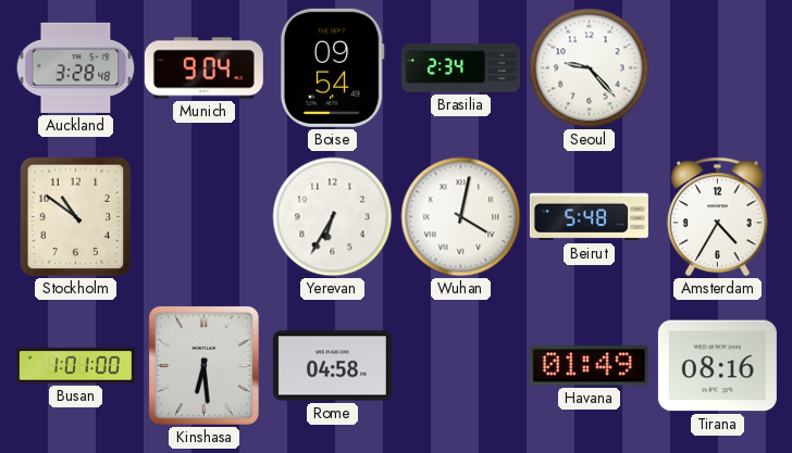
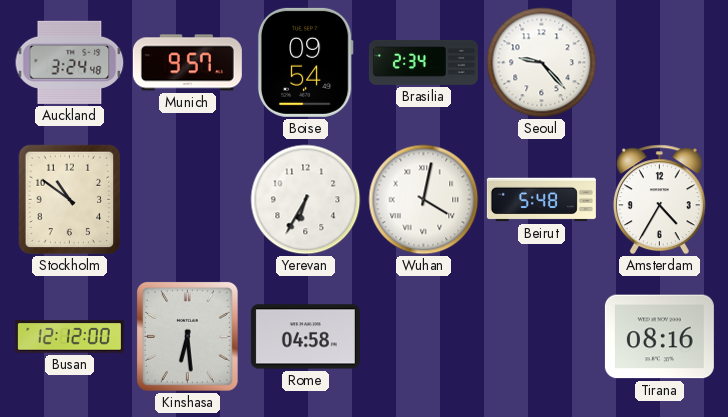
Auckland: 3:28 -> 3:24 (70, 62)
Munich: 9:04 -> 9:57 (187, 63)
Busan: 1:01 -> 12:12 (69, 337)
Havana: 01:49 -> none (589, 366)
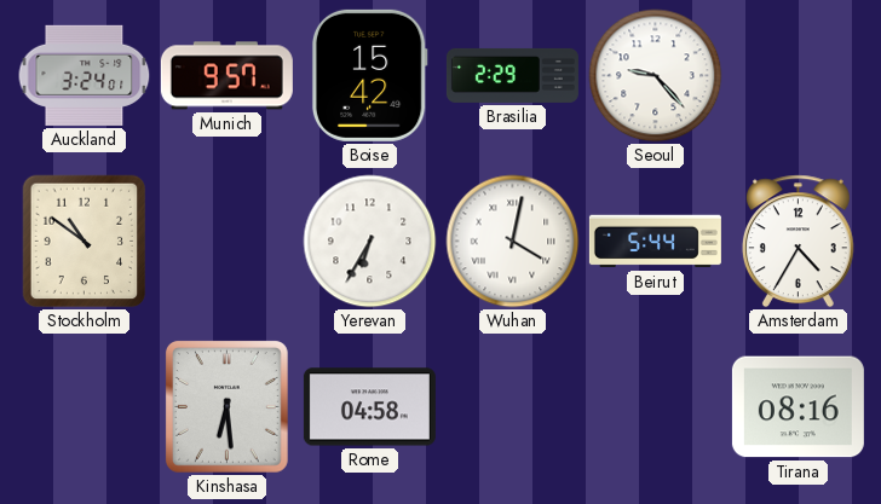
Auckland: 3:24:48 -> 3:24:01 (85, 75)
Boise: 09:54 -> 15:42 (369, 75)
Brasilia: 2:34 -> 2:29 (512, 75)
Beirut: 5:48 -> 5:44 (655, 242)
Busan: 12:12 -> none (69, 337)
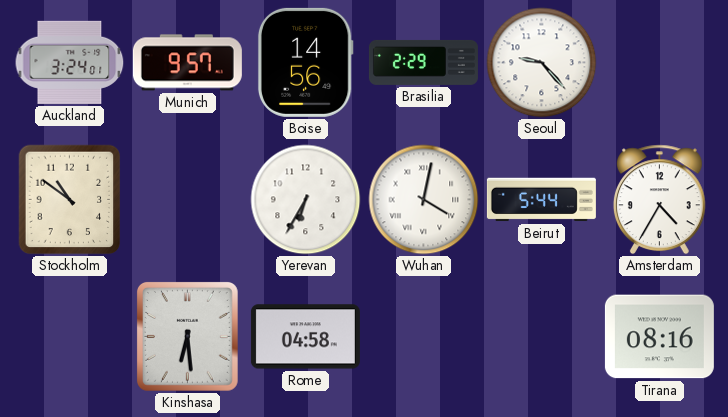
Boise: 15:42 -> 14:56 (305, 62)
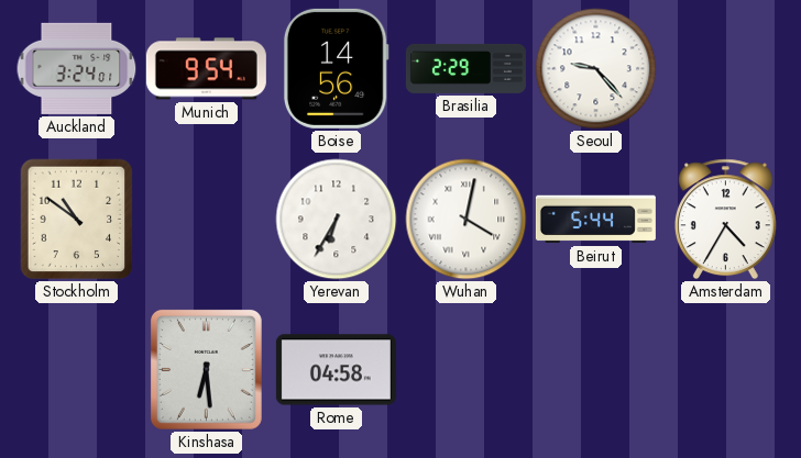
Munich: 9:57 -> 9:54 (206, 69)
Tirana: 08:16 -> none (659, 337)
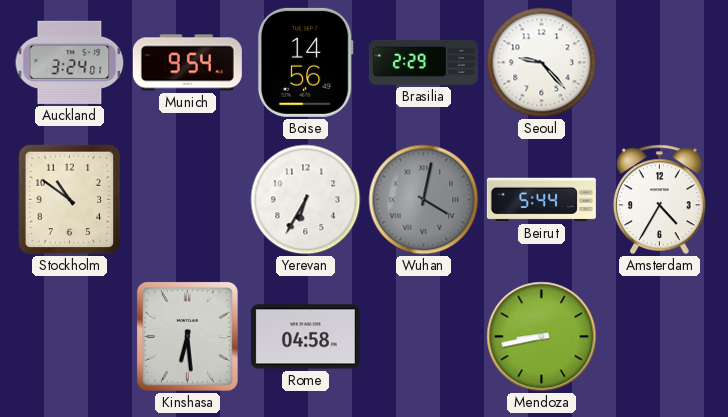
Wuhan dial: white -> grey (424, 200)
Mendoza: none -> 8:43 (542, 337)
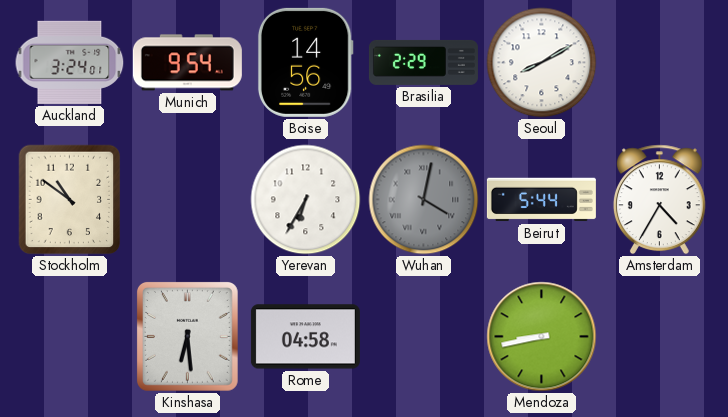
Seoul: 9:23 -> 8:10 (542, 63)
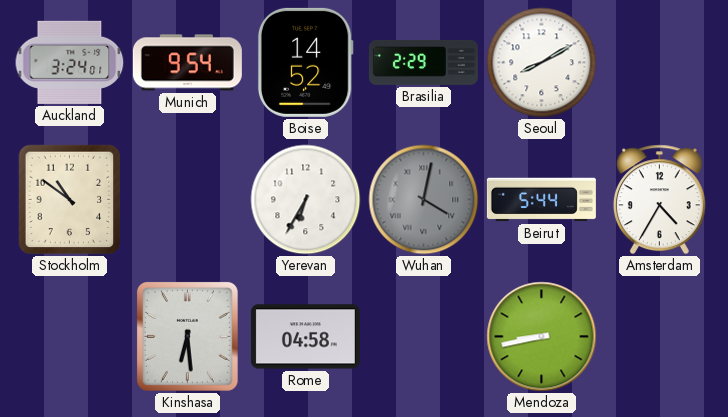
Boise: 14:56 -> 14:52 (305, 62)
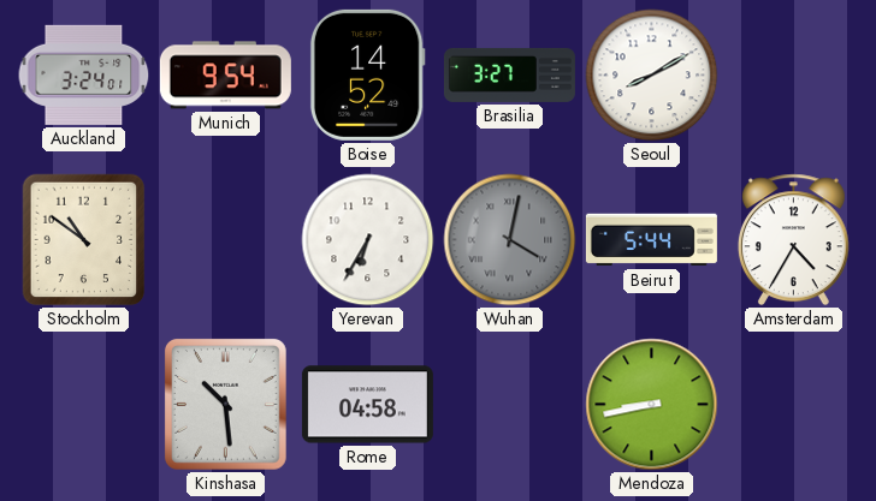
Brasilia: 2:29 -> 3:27 (509, 74)
Kinshasa: 6:29 -> 10:29 (225, 404)
